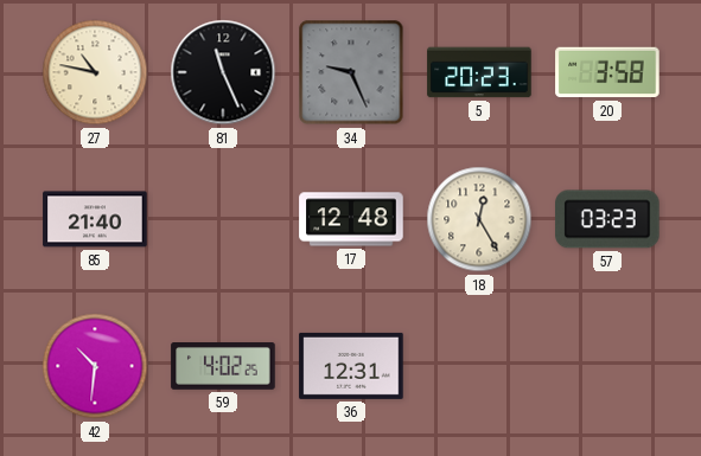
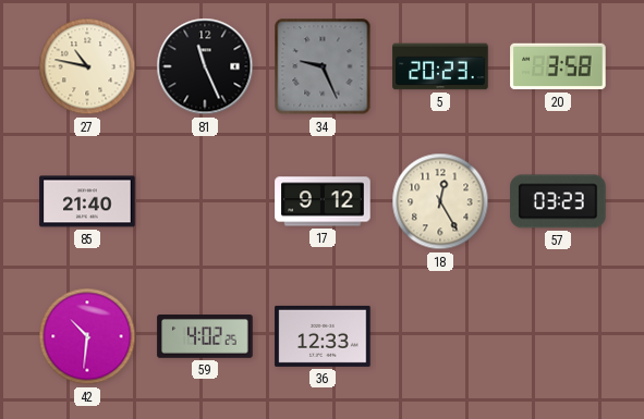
17: 12:48 -> 9:12 (323, 201)
36: 12:31 -> 12:33 (323, 336)
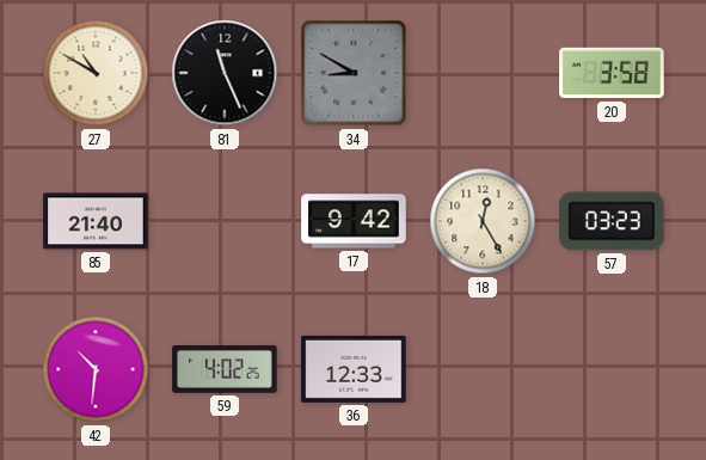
27: 10:47 -> 10:50 (96, 73)
34: 9:26 -> 8:50 (354, 73)
5: 20:23 -> none (440, 66)
17: 9:12 -> 9:42 (354, 221)
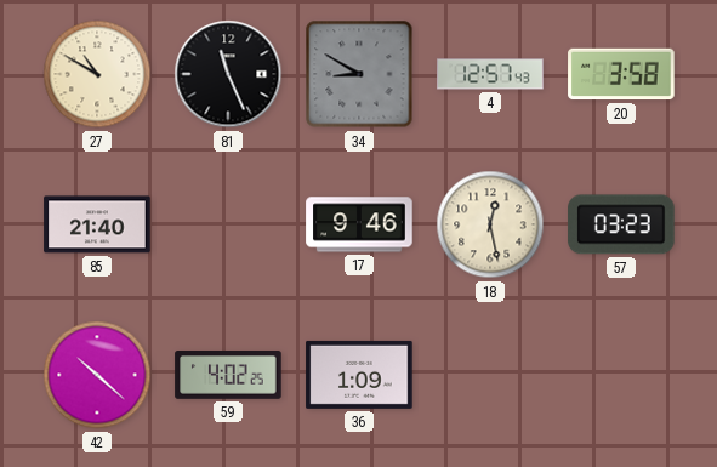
4: none -> 12:57 (490, 74)
17: 9:42 -> 9:46 (359, 224)
18: 12:25 -> 12:28 (490, 224)
42: 10:31 -> 10:22 (97, 375)
36: 12:33 -> 1:09 (359, 375)
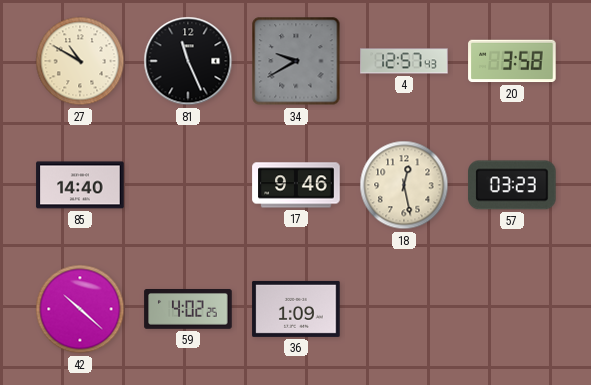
34: 8:50 -> 9:40 (296, 61)
85: 21:40 -> 14:40 (80, 185)
